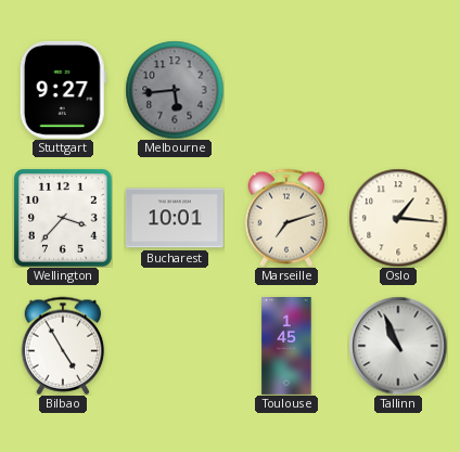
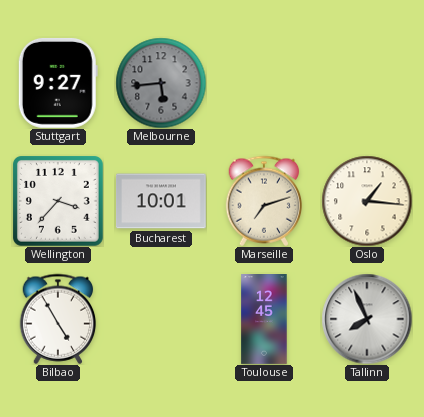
Toulouse: 1:45 -> 12:45 (264, 320)
Tallinn: 10:56 -> 7:56 (367, 319)
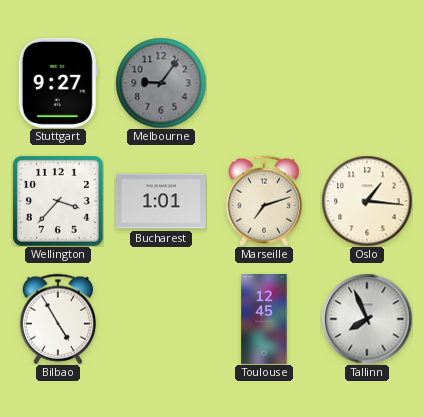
Melbourne: 5:44 -> 9:06 (161, 83)
Bucharest: 10:01 -> 1:01 (162, 201)
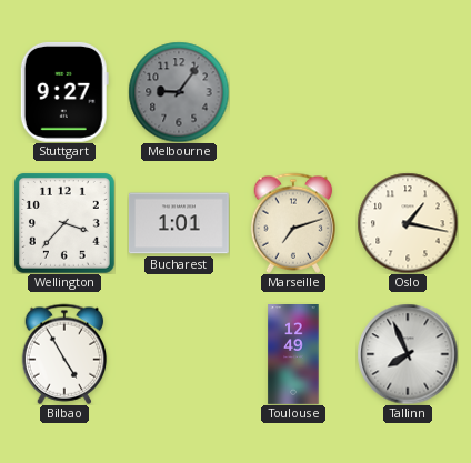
Oslo: 1:16 -> 1:17 (408, 223)
Toulouse: 12:45 -> 12:49 (293, 355)
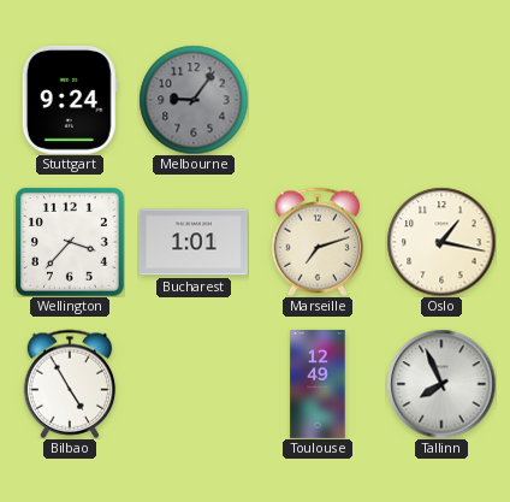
Stuttgart: 9:27 -> 9:24 (70, 100)
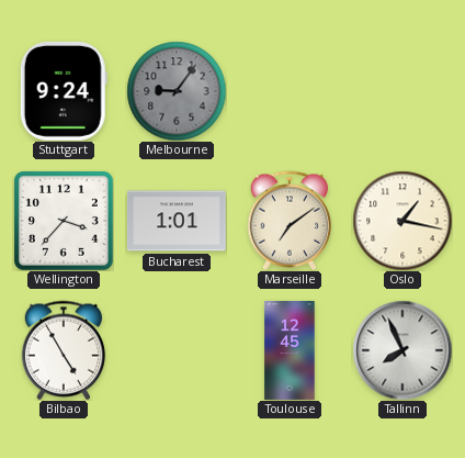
Marseille: 7:12 -> 7:09 (290, 221)
Toulouse: 12:49 -> 12:45 (290, 351)
